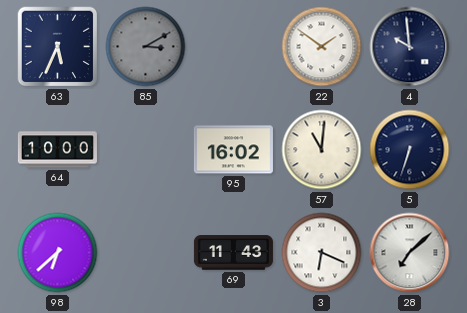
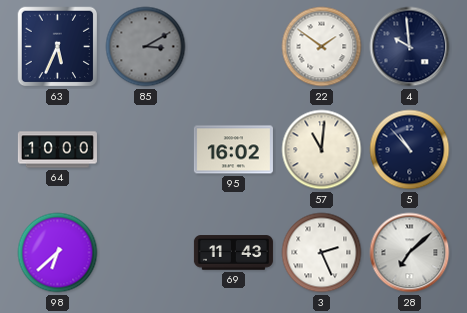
5: 6:33 -> 10:53 (410, 150)
3: 6:19 -> 2:26 (322, 253)
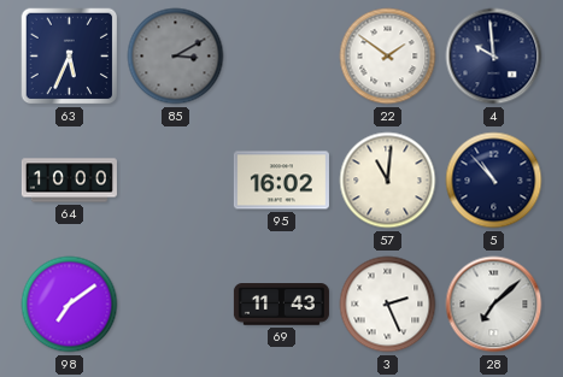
98: 6:38 -> 7:09 (70, 305)
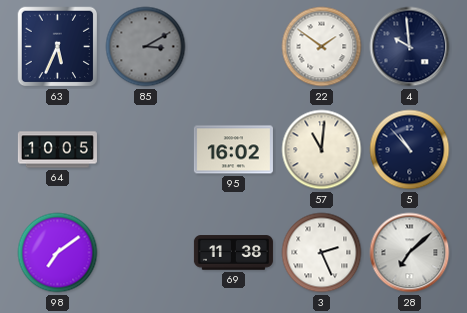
64: 10:00 -> 10:05 (57, 150)
69: 11:43 -> 11:38 (233, 253)
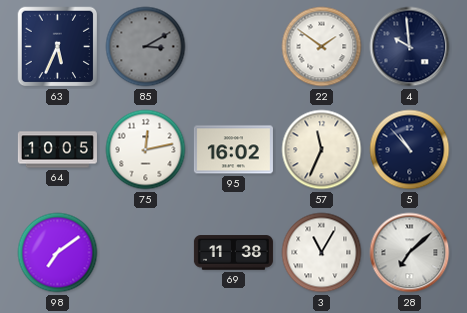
75: none -> 12:13 (146, 150)
57: 11:01 -> 11:34 (322, 150)
3: 2:26 -> 11:05 (322, 253)
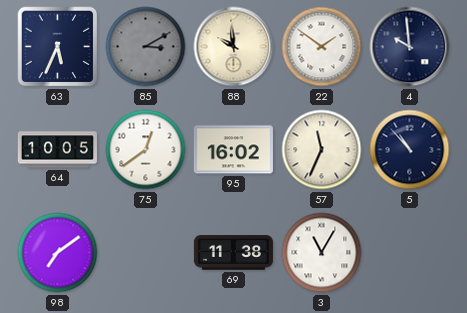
88: none -> 9:59 (234, 47)
75: 12:13 -> 12:39 (146, 150)
28: 7:08 -> none (410, 253)
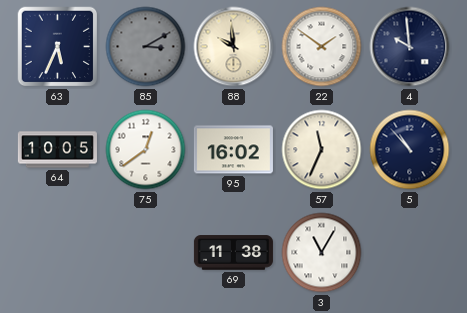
98: 7:09 -> none (58, 253)
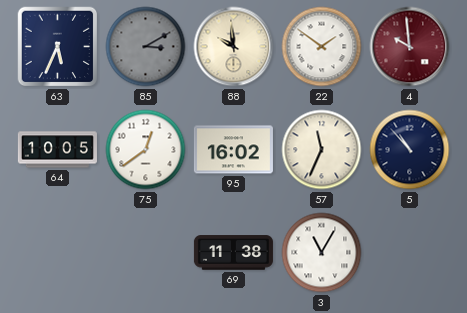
4 dial: navy -> burgundy (410, 47)
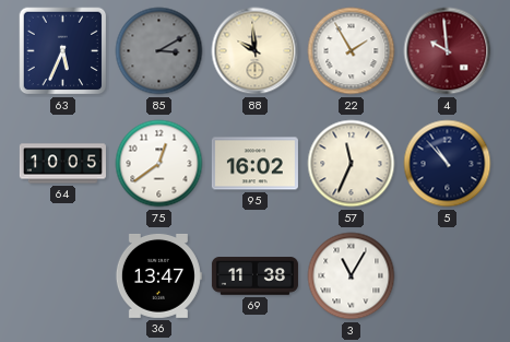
22: 1:51 -> 1:55 (352, 51)
36: none -> 13:47 (158, 275)
